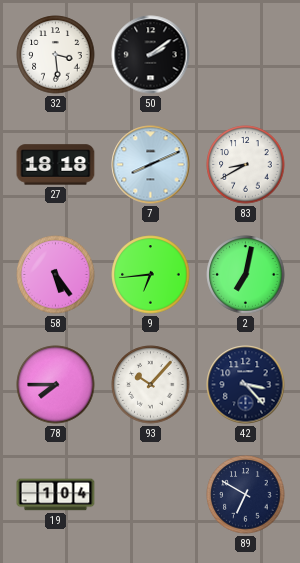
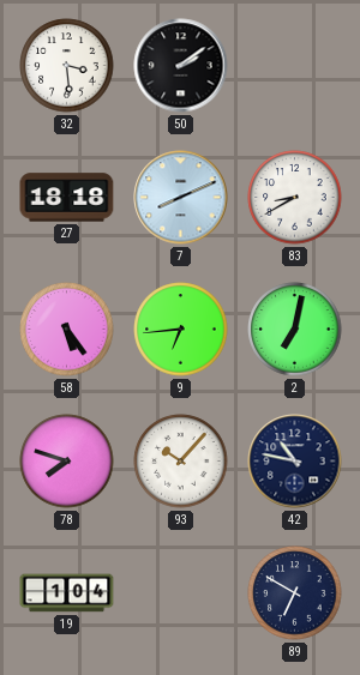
78: 7:45 -> 7:48 (67, 462)
42: 3:23 -> 10:47 (295, 462)
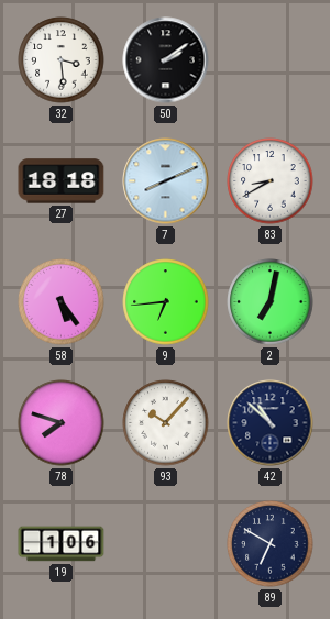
42: 10:47 -> 10:52 (271, 423)
19: 1:04 -> 1:06 (62, 544)
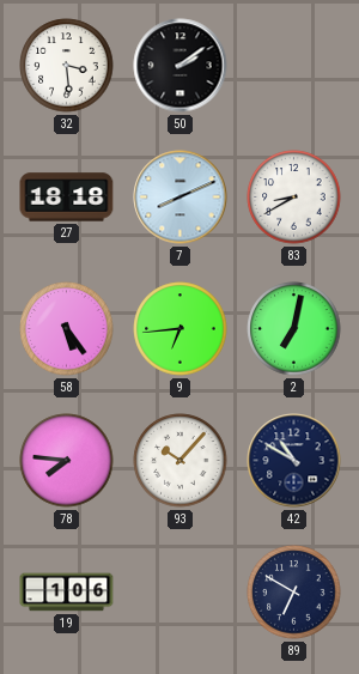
78: 7:48 -> 7:46 (67, 461)
42: 10:52 -> 10:50 (294, 461)
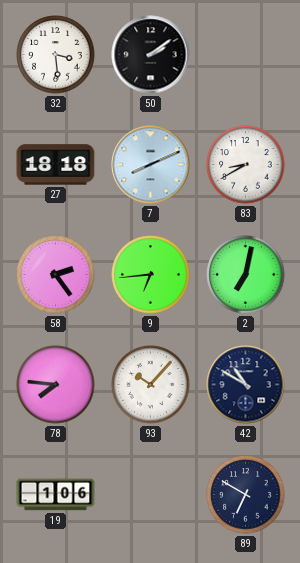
58: 5:24 -> 2:24 (56, 275)
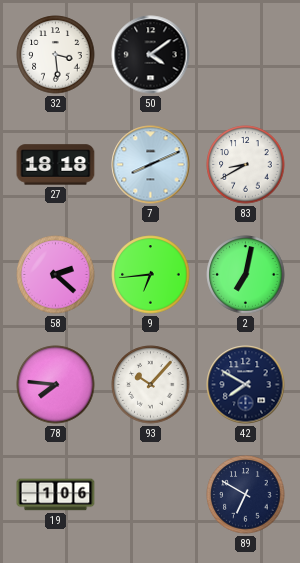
50: 2:09 -> 4:09 (151, 55)
58: 2:24 -> 2:22 (56, 275)
42: 10:50 -> 7:50 (246, 385)
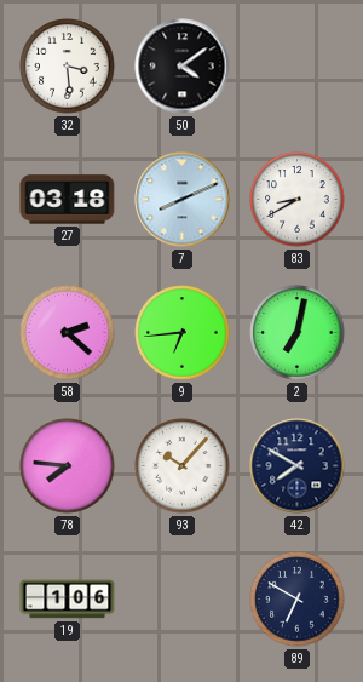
27: 18:18 -> 03:18 (68, 200)
